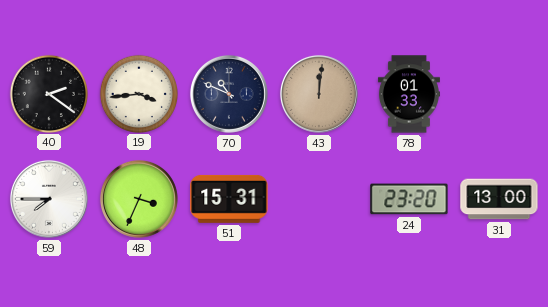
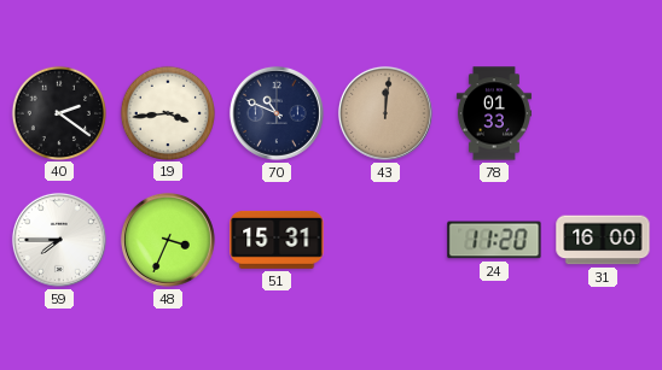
24: 23:20 -> 11:20 (494, 240)
31: 13:00 -> 16:00 (603, 240)
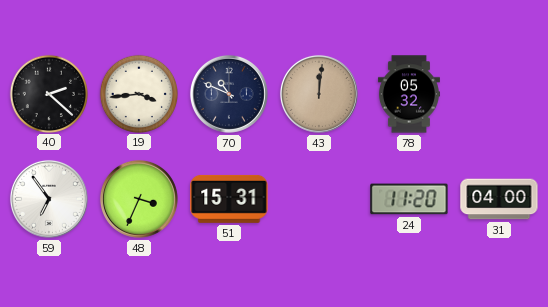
40: 2:21 -> 2:22 (48, 93)
78: 01:33 -> 05:32 (409, 94)
59: 7:45 -> 6:54 (49, 199)
31: 16:00 -> 04:00 (499, 199)
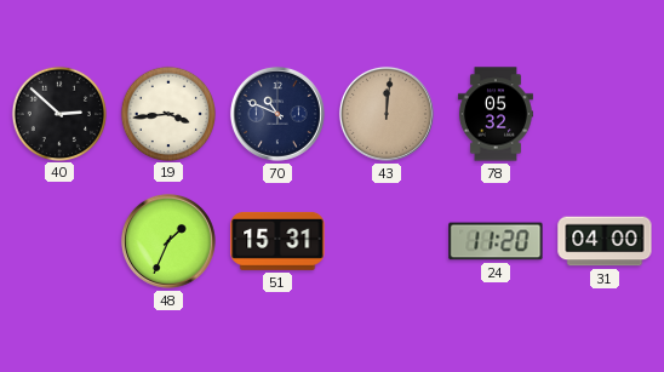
40: 2:22 -> 2:52 (58, 113)
59: 6:54 -> none (49, 199)
48: 3:34 -> 1:34 (168, 241)
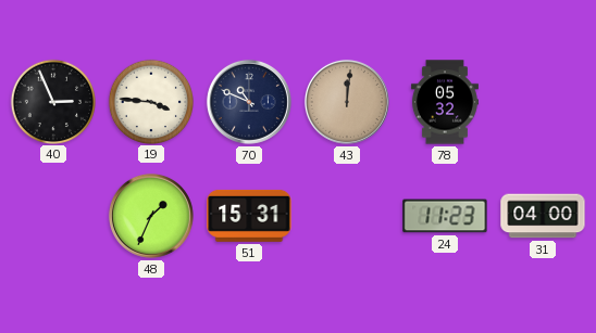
40: 2:52 -> 2:56 (52, 101)
19: 3:44 -> 3:46 (150, 101)
24: 11:20 -> 11:23 (445, 216)
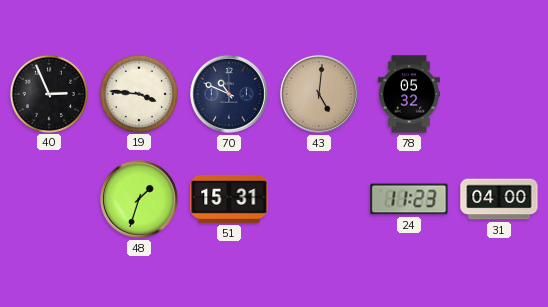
43: 12:01 -> 5:01 (319, 94)
48: 1:34 -> 1:33 (139, 199)
